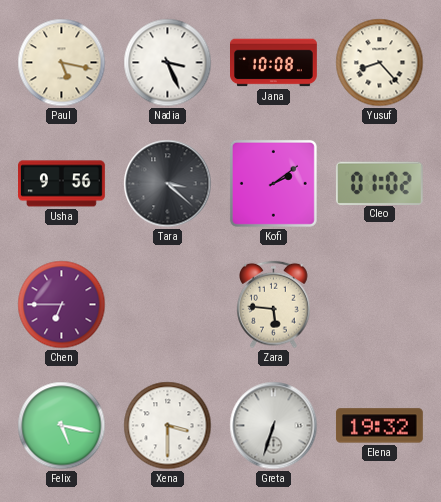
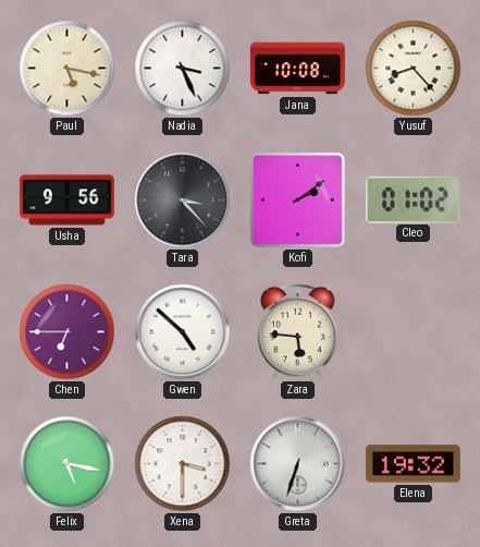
Tara: 3:22 -> 3:23 (183, 200)
Gwen: none -> 4:52 (183, 332)
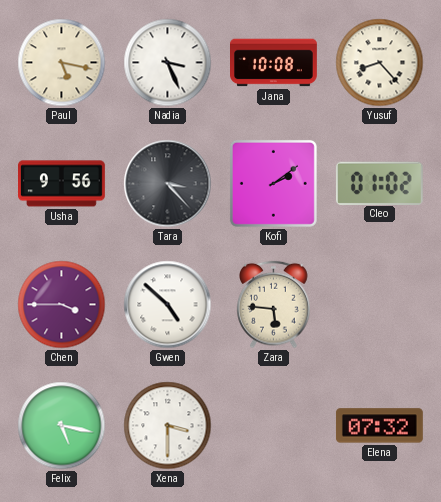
Chen: 6:45 -> 3:45 (62, 305)
Greta: 6:33 -> none (298, 464)
Elena: 19:32 -> 07:32 (379, 426)
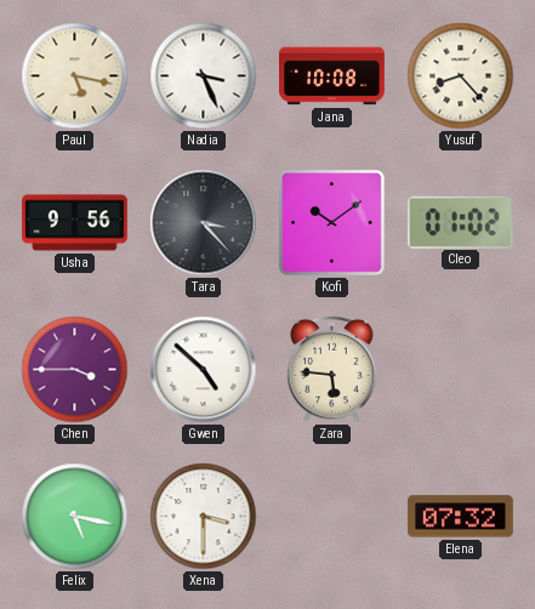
Kofi: 2:09 -> 10:09 (331, 222)
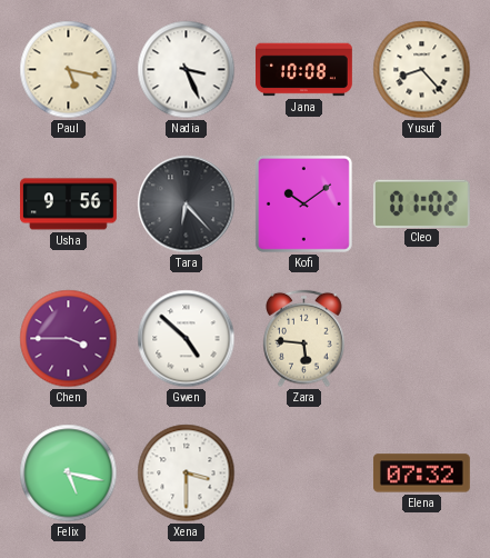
Tara: 3:23 -> 6:23 (187, 205)
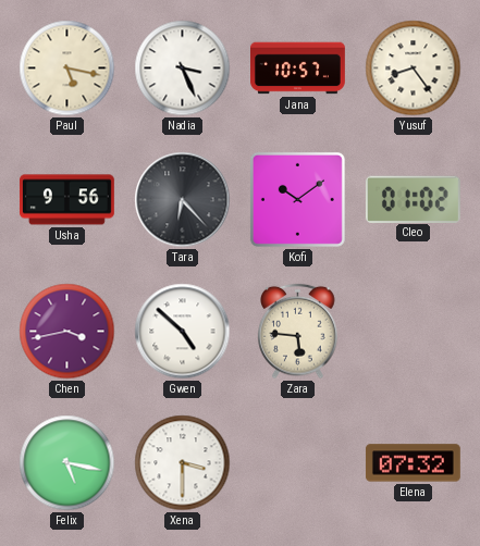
Jana: 10:08 -> 10:57 (298, 69)
Yusuf: 8:23 -> 8:24 (414, 69)
Chen: 3:45 -> 3:43 (67, 332)
